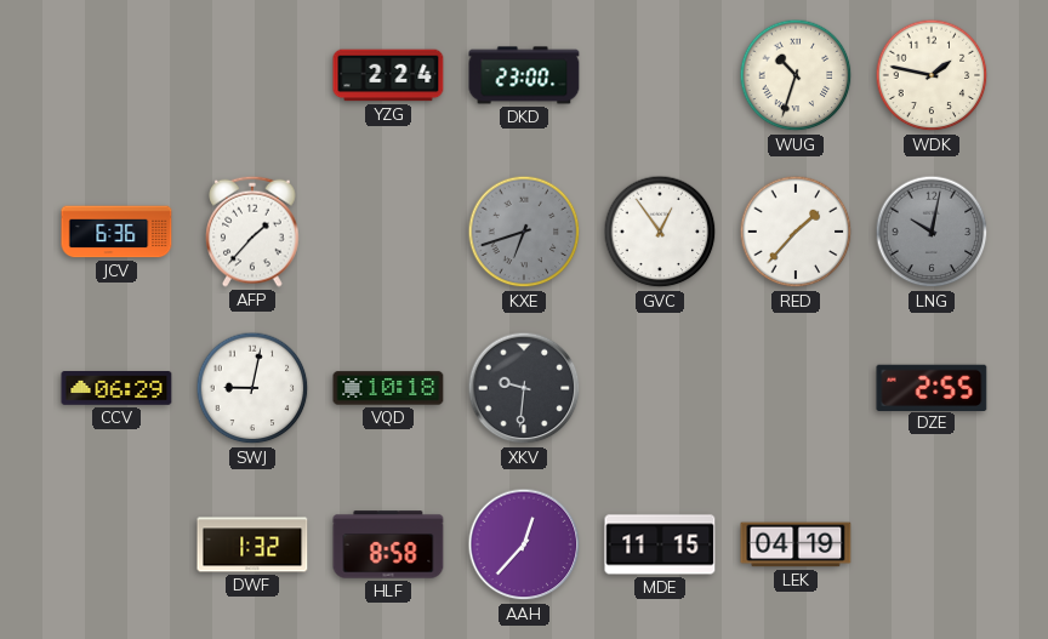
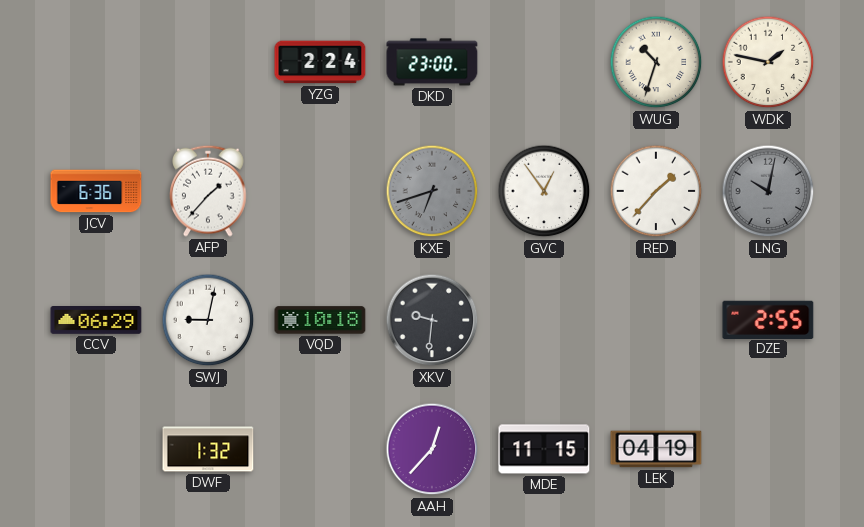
HLF: 8:58 -> none (388, 544)
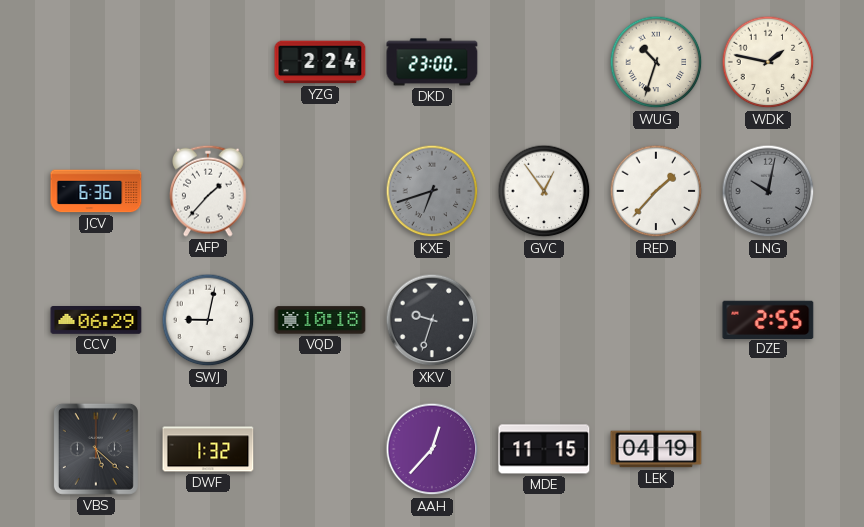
XKV: 9:31 -> 9:33 (432, 320)
VBS: none -> 5:22 (96, 449)
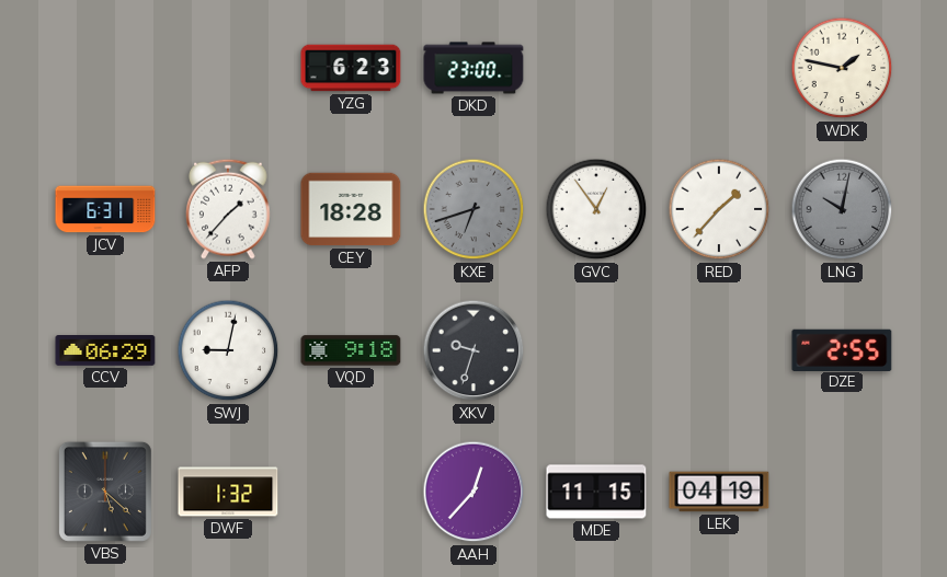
YZG: 2:24 -> 6:23 (351, 68)
WUG: 10:33 -> none (656, 62)
JCV: 6:36 -> 6:31 (105, 209)
CEY: none -> 18:28 (351, 209)
VQD: 10:18 -> 9:18 (351, 350)
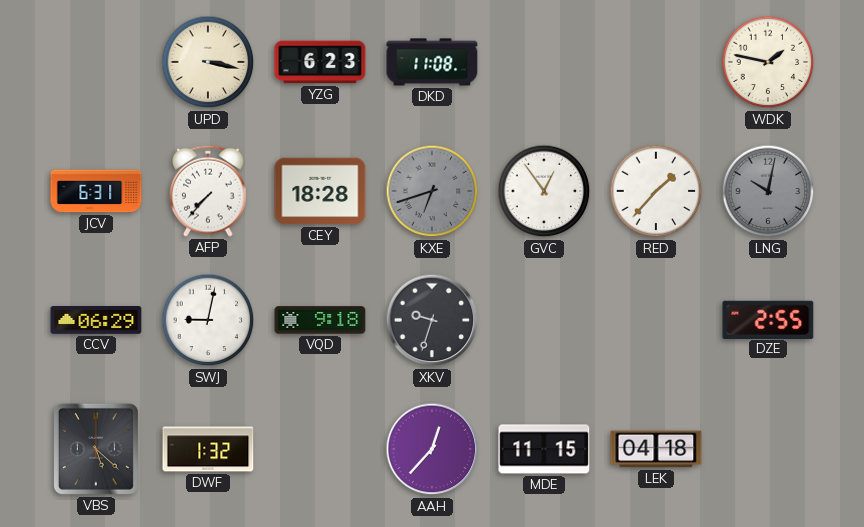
UPD: none -> 3:17 (208, 62)
DKD: 23:00 -> 11:08 (432, 62)
AFP: 1:37 -> 7:37 (209, 191)
LEK: 04:19 -> 04:18 (656, 449)
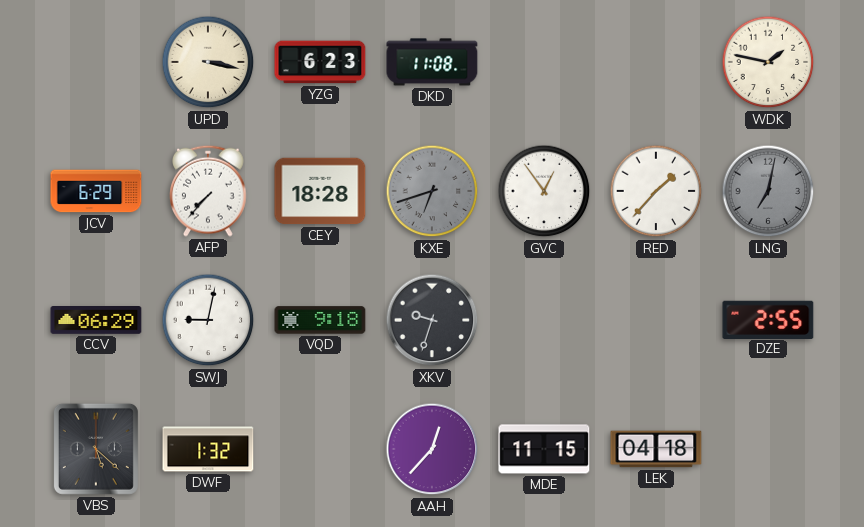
JCV: 6:31 -> 6:29 (96, 191)
LNG: 10:02 -> 7:02 (768, 191)
